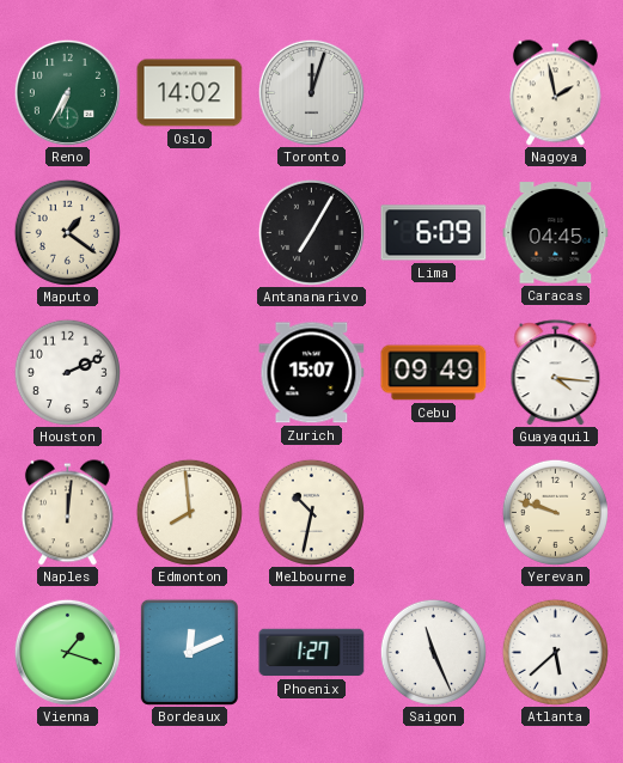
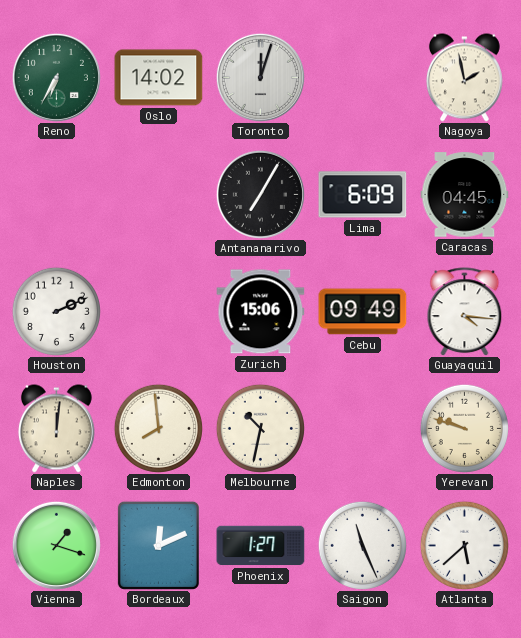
Maputo: 1:21 -> none (67, 232)
Zurich: 15:07 -> 15:06 (261, 312)
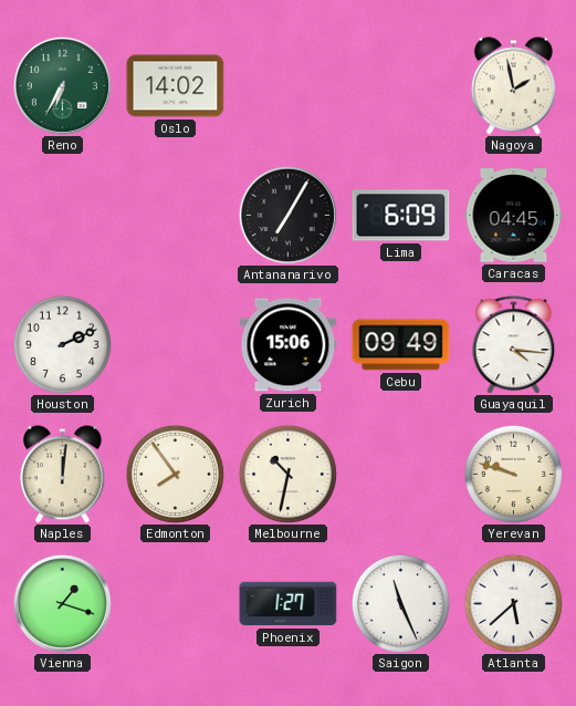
Toronto: 12:03 -> none (260, 77)
Edmonton: 7:59 -> 7:54 (175, 474)
Bordeaux: 12:11 -> none (158, 545)
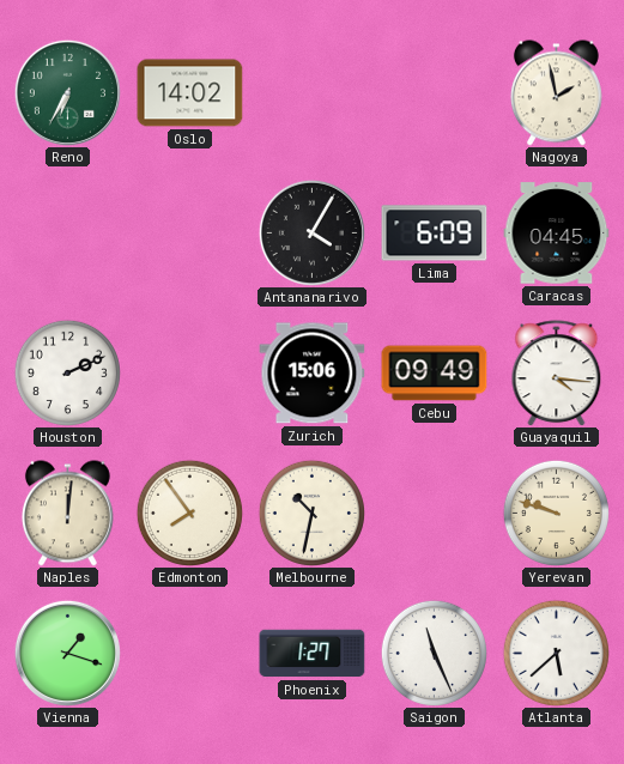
Antananarivo: 7:05 -> 4:05 (311, 232)
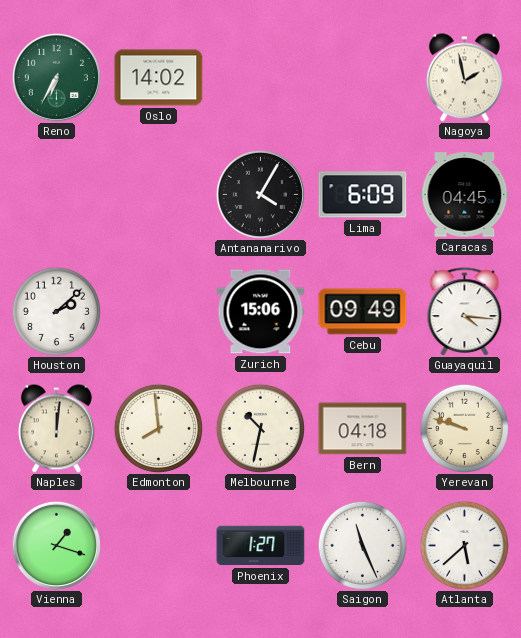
Houston: 2:11 -> 2:08 (56, 311)
Edmonton: 7:54 -> 7:59 (158, 428)
Bern: none -> 04:18 (363, 429)
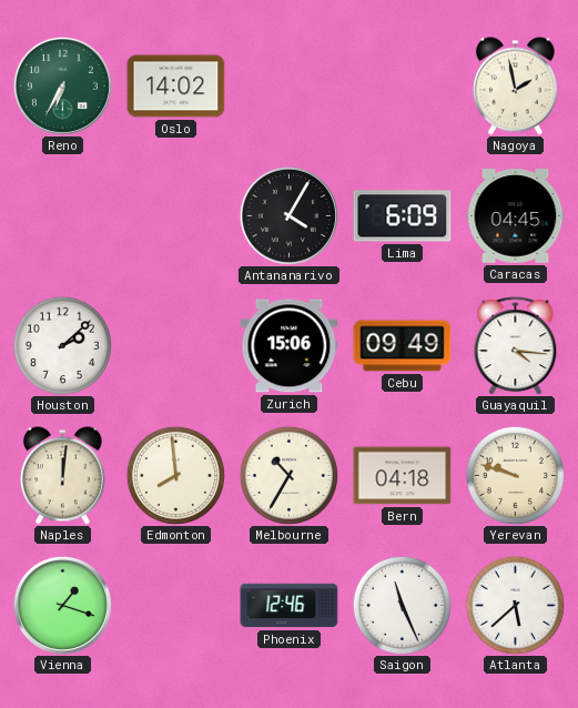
Melbourne: 10:32 -> 10:35 (288, 475)
Phoenix: 1:27 -> 12:46 (290, 606)
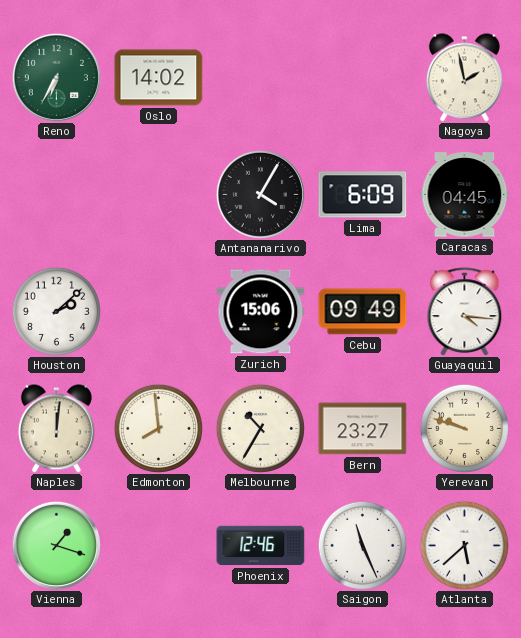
Bern: 04:18 -> 23:27 (363, 429)
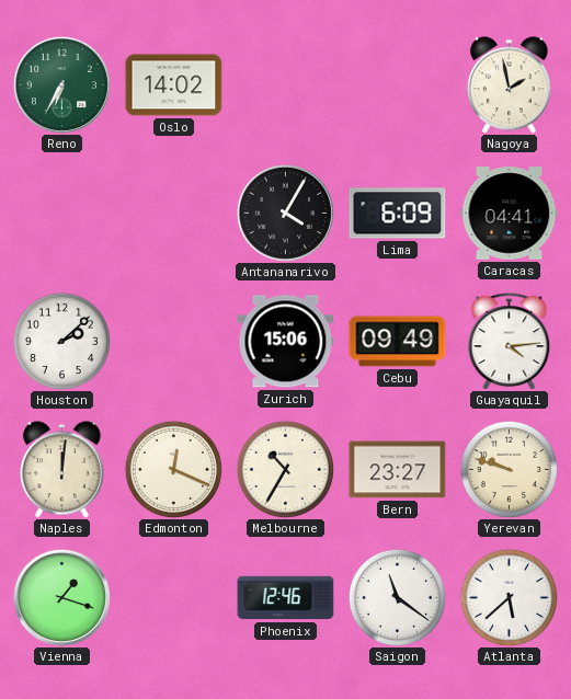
Caracas: 04:45 -> 04:41 (510, 214)
Guayaquil: 4:16 -> 4:14 (510, 342)
Edmonton: 7:59 -> 12:19 (173, 469)
Saigon: 11:26 -> 11:21 (397, 597)
